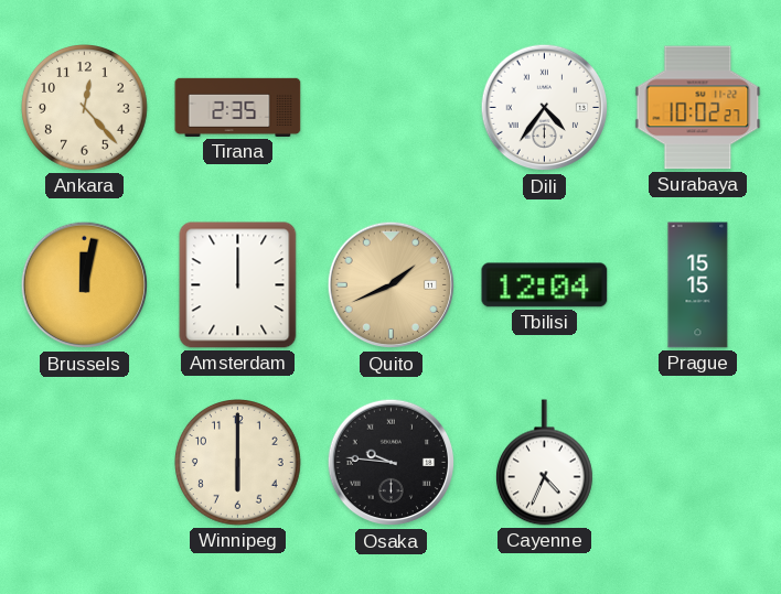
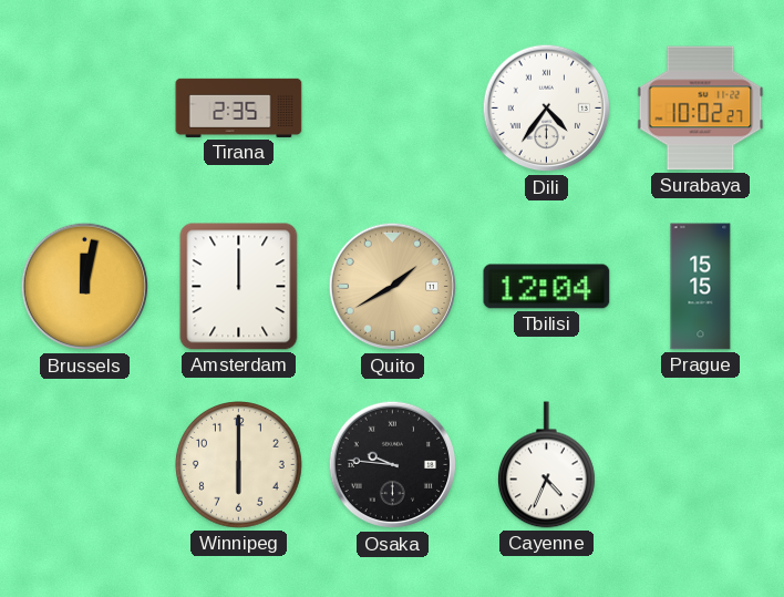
Ankara: 12:23 -> none (85, 108)
Quito: 1:41 -> 1:40 (393, 287)
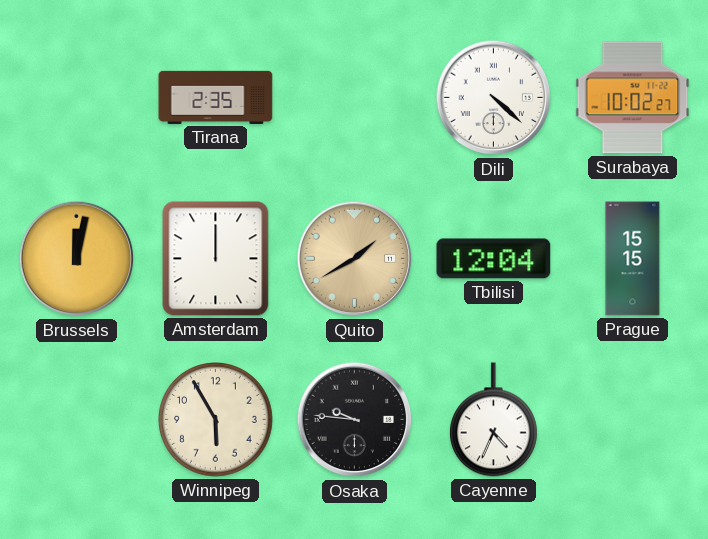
Dili: 4:36 -> 4:22 (494, 98)
Winnipeg: 6:00 -> 5:55 (216, 420)
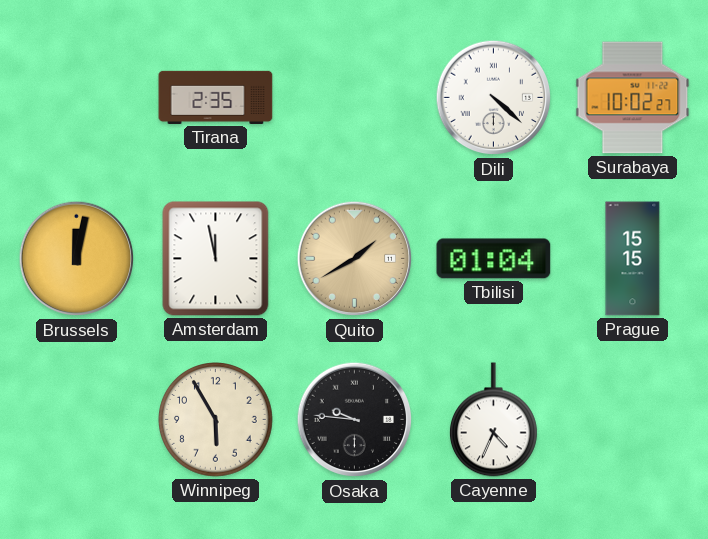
Amsterdam: 12:00 -> 11:58 (216, 259)
Tbilisi: 12:04 -> 01:04 (494, 259)
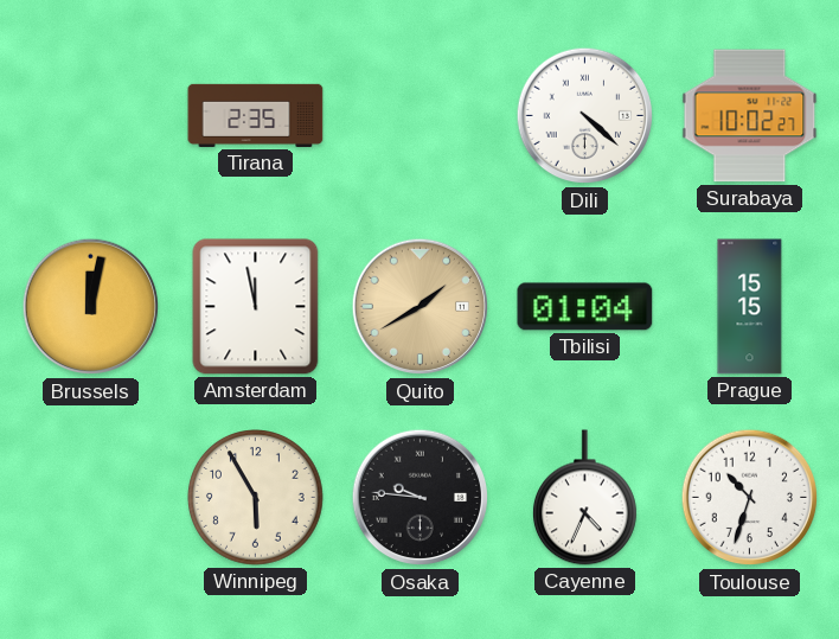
Toulouse: none -> 10:33 (750, 498)
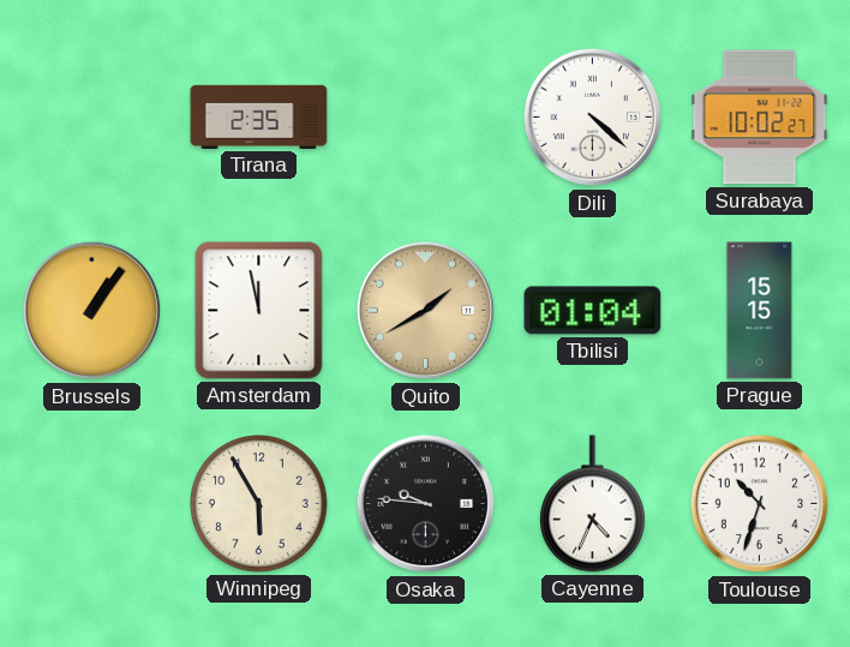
Brussels: 12:02 -> 1:06 (92, 311)
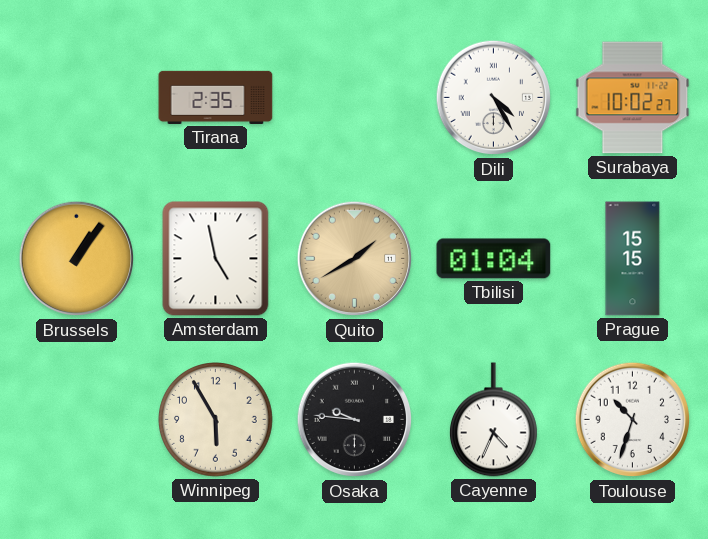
Dili: 4:22 -> 4:25 (494, 98)
Amsterdam: 11:58 -> 4:58 (216, 259)
